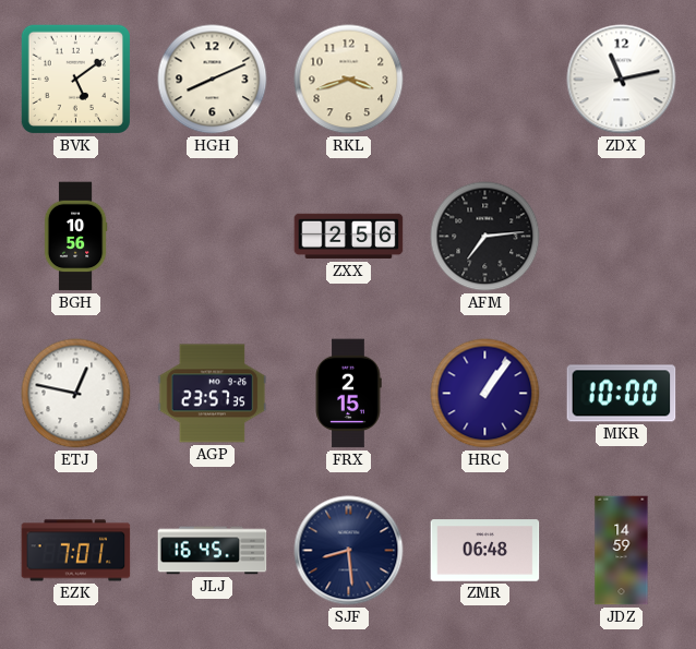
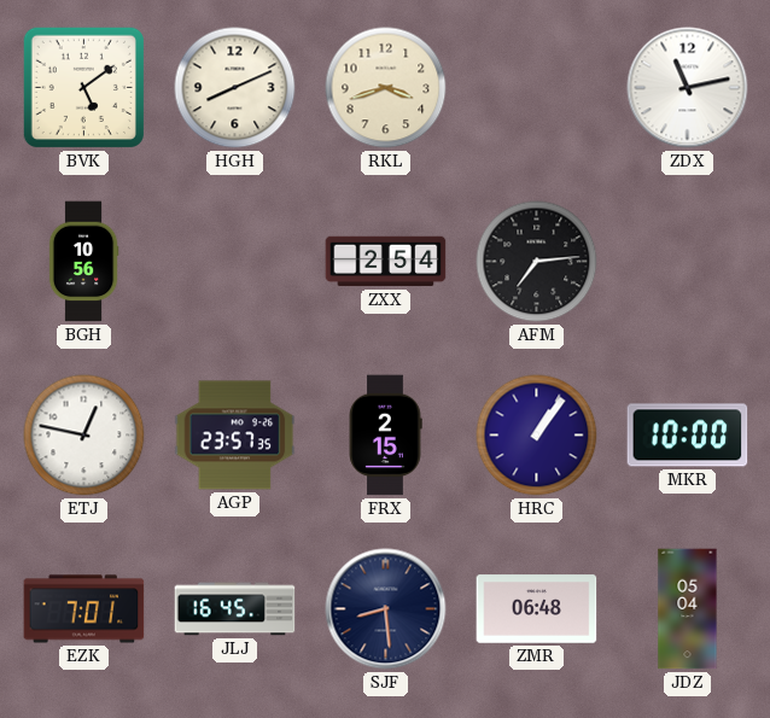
ZXX: 2:56 -> 2:54 (386, 262)
JDZ: 14:59 -> 05:04 (688, 609)
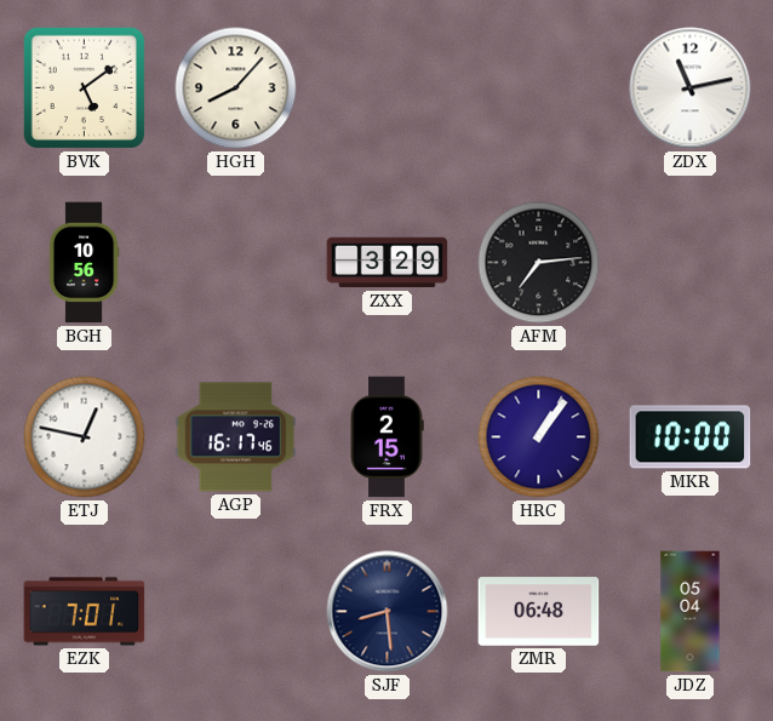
HGH: 8:11 -> 8:07 (236, 88)
RKL: 3:42 -> none (386, 88)
ZXX: 2:54 -> 3:29 (388, 263)
AGP: 23:57 -> 16:17 (236, 437)
JLJ: 16:45 -> none (235, 609)
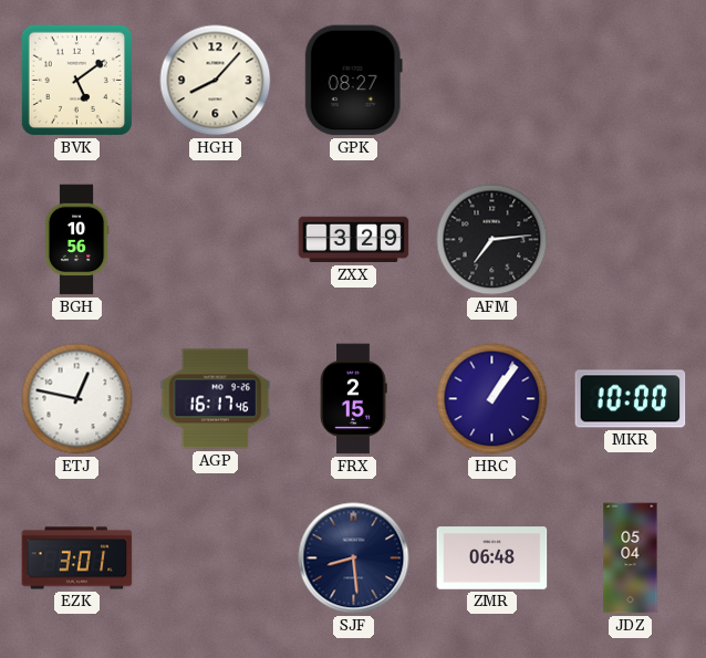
GPK: none -> 08:27 (353, 81)
ZDX: 11:13 -> none (691, 88)
EZK: 7:01 -> 3:01 (77, 558)
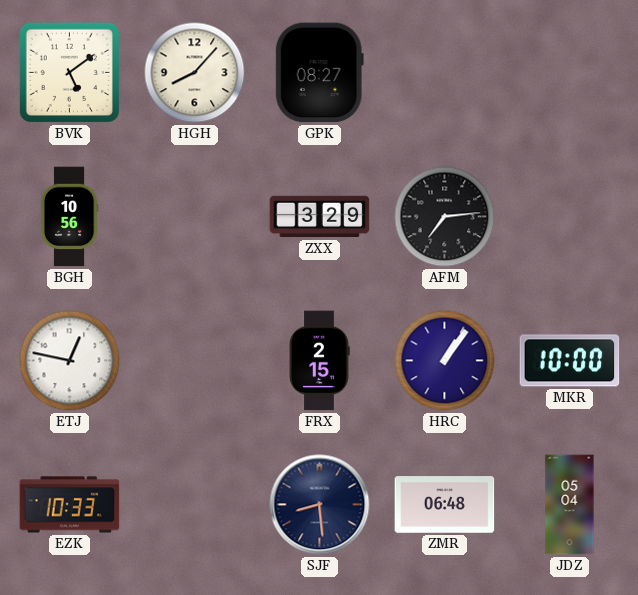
AGP: 16:17 -> none (216, 399)
EZK: 3:01 -> 10:33 (70, 505)
